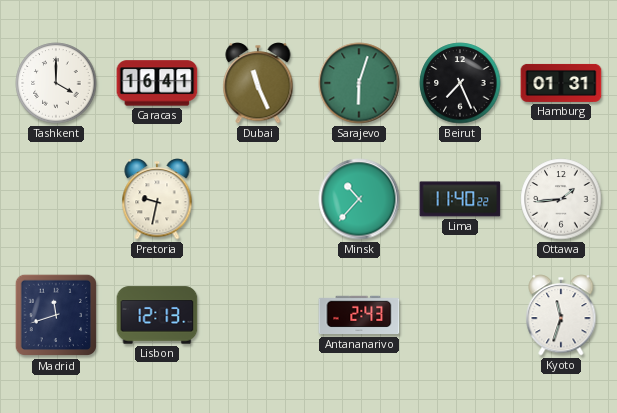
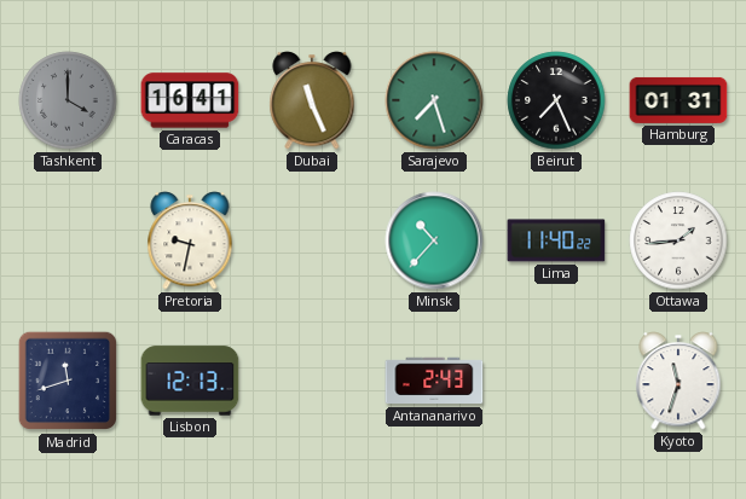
Tashkent dial: white -> grey (68, 100)
Sarajevo: 6:03 -> 7:27 (434, 100)
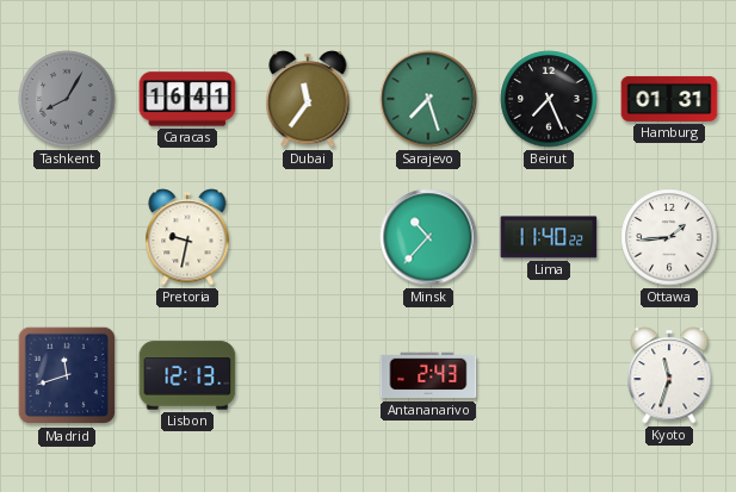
Tashkent: 4:00 -> 8:05 (67, 99)
Dubai: 11:26 -> 11:36 (308, 99)
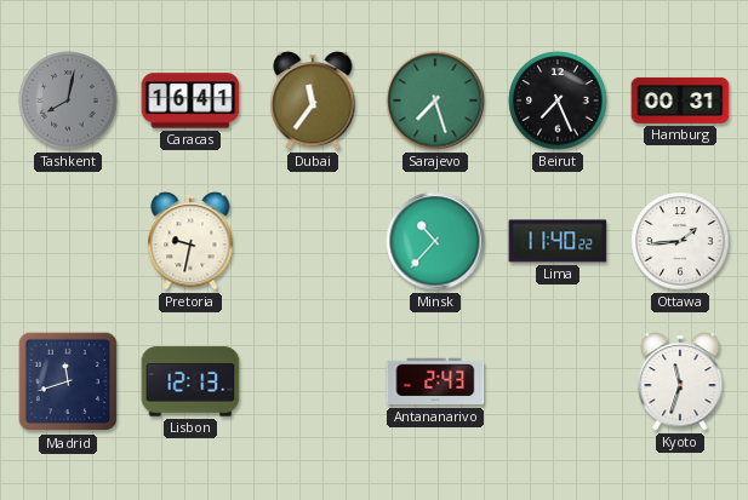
Tashkent: 8:05 -> 8:02 (68, 100)
Hamburg: 01:31 -> 00:31 (680, 100)
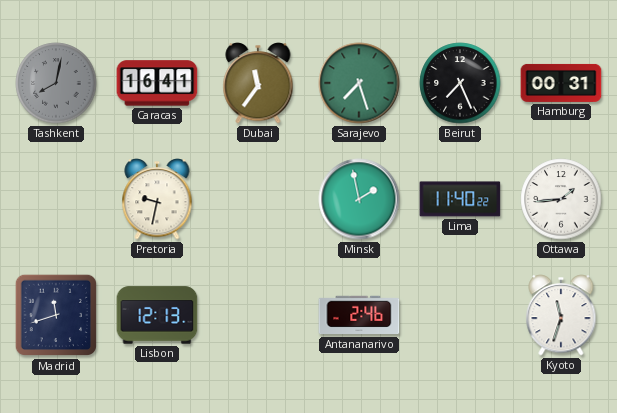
Minsk: 10:37 -> 1:58 (359, 199)
Antananarivo: 2:43 -> 2:46 (359, 315)
